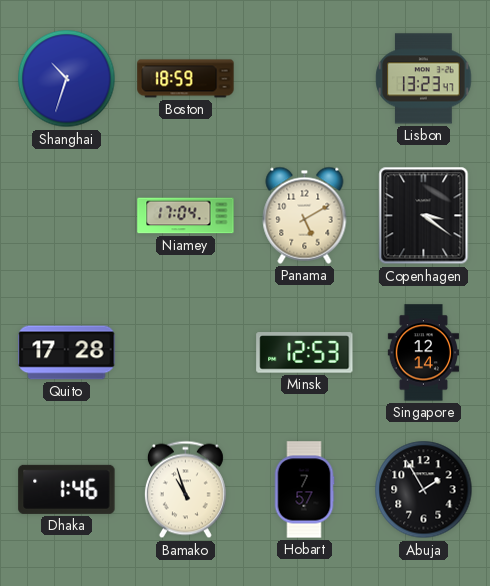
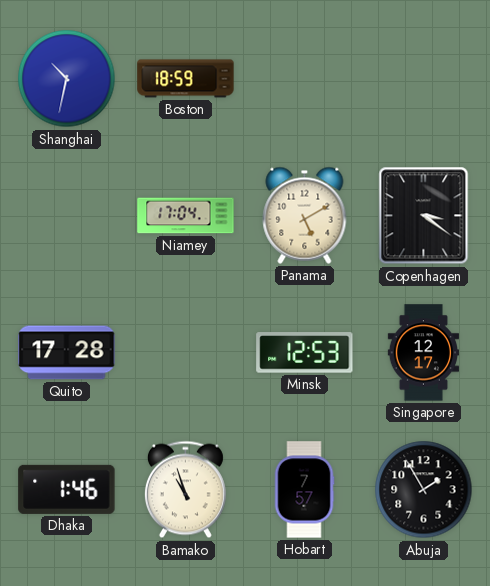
Shanghai: 10:33 -> 10:32 (67, 79)
Lisbon: 13:23 -> none (424, 79)
Singapore: 12:14 -> 12:17 (423, 353)
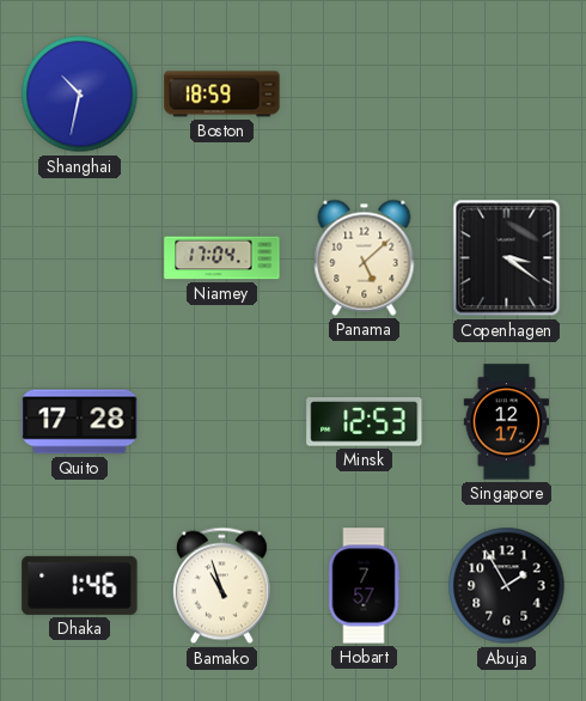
Panama: 5:10 -> 5:08 (365, 257)
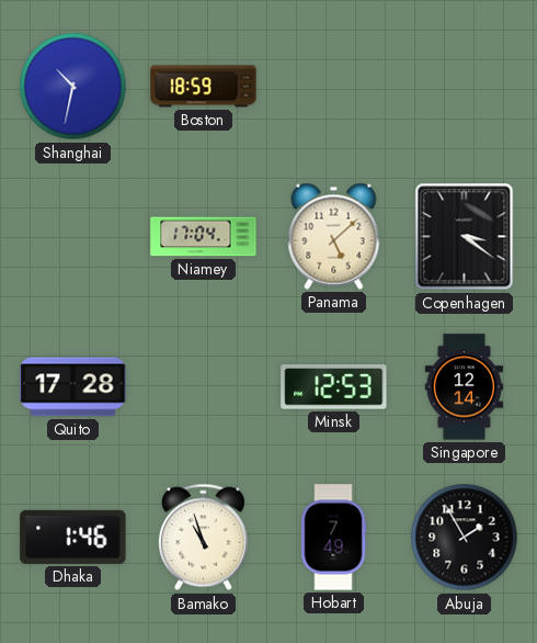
Singapore: 12:17 -> 12:14 (464, 387)
Hobart: 7:57 -> 7:49 (333, 538)
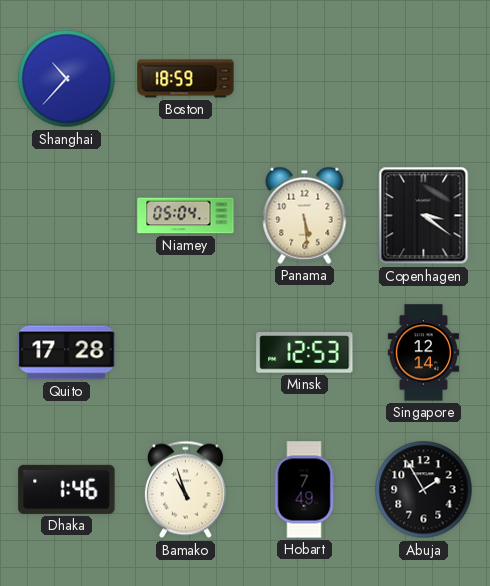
Shanghai: 10:32 -> 10:37 (67, 79)
Niamey: 17:04 -> 05:04 (186, 216)
Panama: 5:08 -> 5:29 (305, 215)
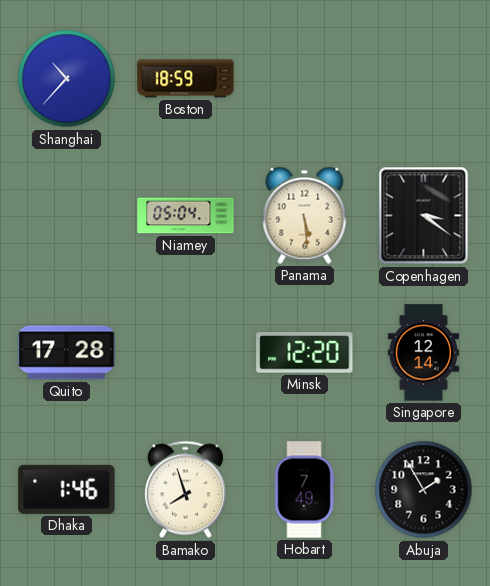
Minsk: 12:53 -> 12:20 (305, 353)
Bamako: 10:57 -> 7:57 (185, 490)
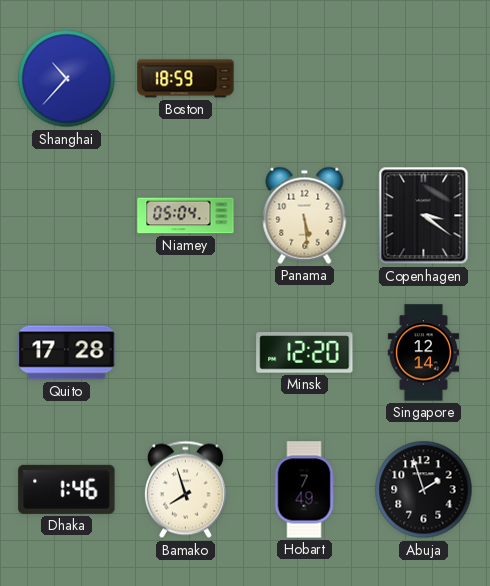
Abuja: 1:55 -> 1:57 (424, 490)
